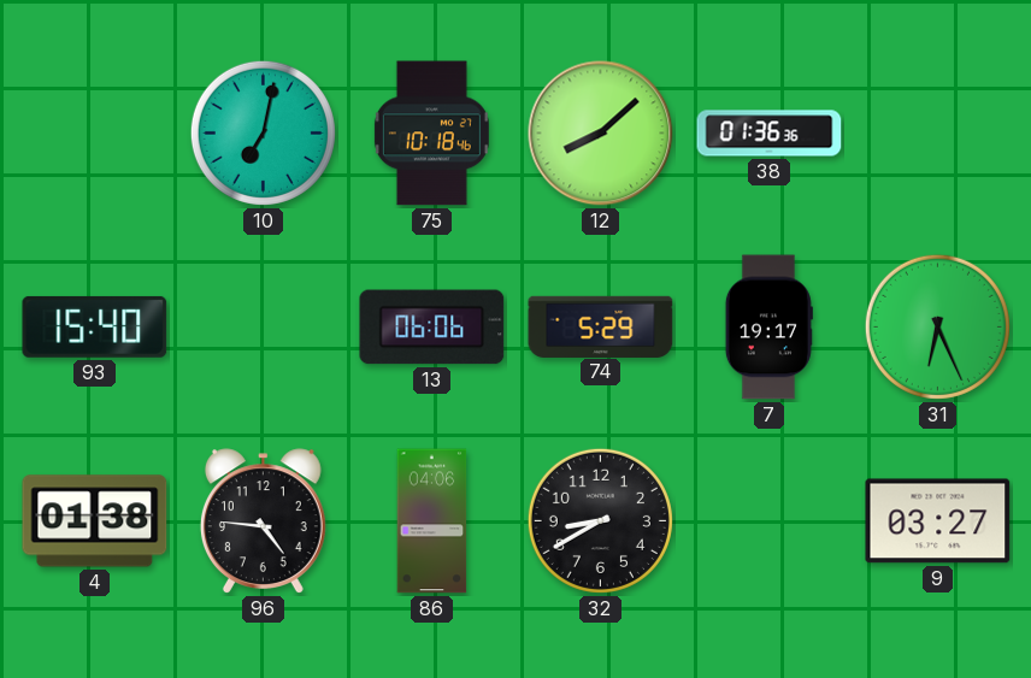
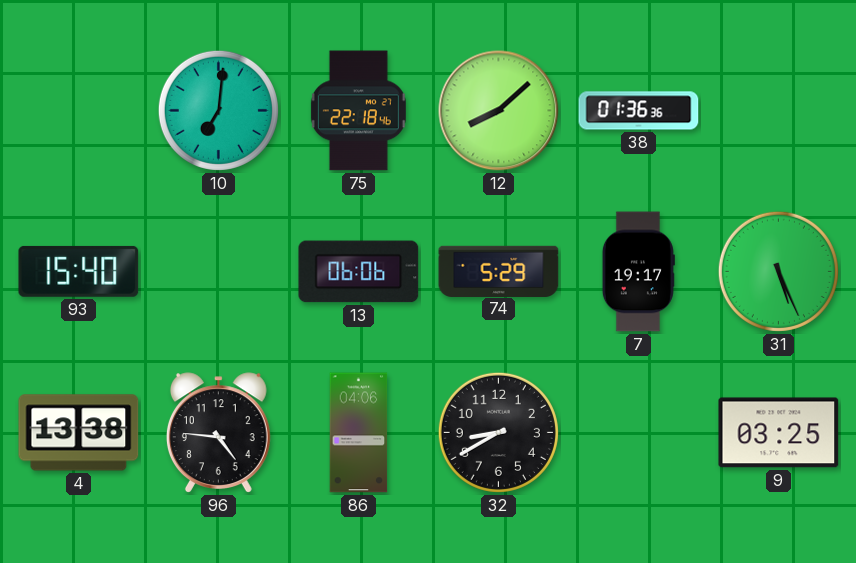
10: 7:02 -> 7:01 (218, 110)
75: 10:18 -> 22:18 (358, 111)
31: 6:26 -> 5:26 (778, 271)
4: 01:38 -> 13:38 (79, 433)
9: 03:27 -> 03:25 (779, 433)
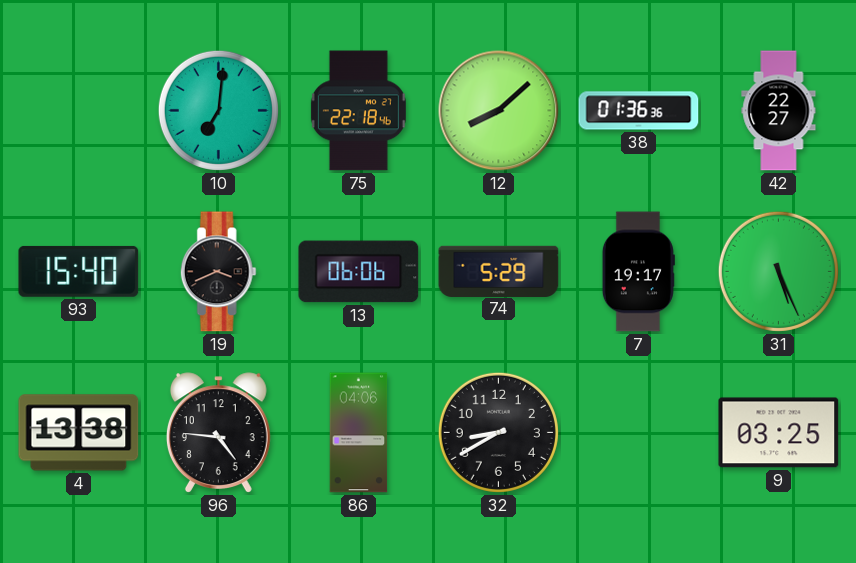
42: none -> 22:27 (779, 111)
19: none -> 3:41 (218, 272)
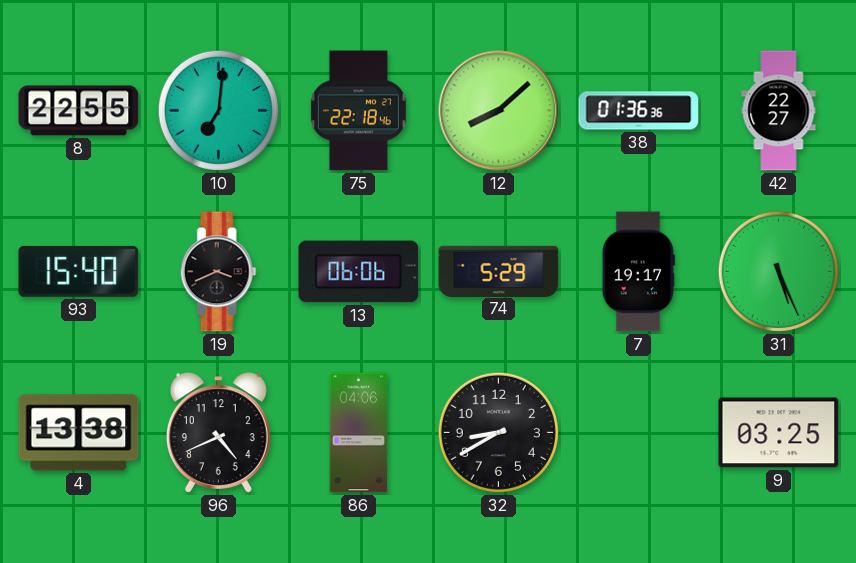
8: none -> 22:55 (79, 111)
96: 4:46 -> 4:41 (218, 433)
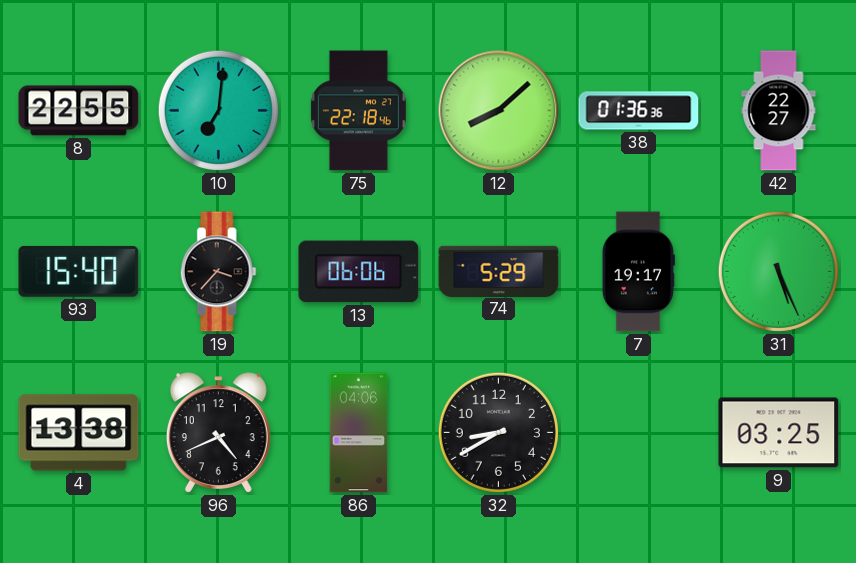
19: 3:41 -> 3:37 (218, 272)
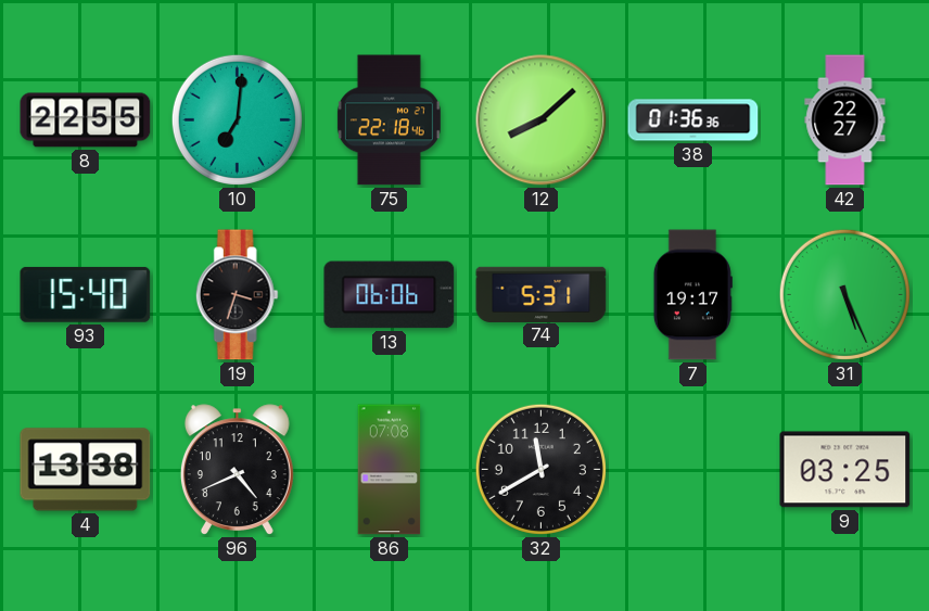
19: 3:37 -> 3:33 (237, 295)
74: 5:29 -> 5:31 (542, 294)
86: 04:06 -> 07:08 (390, 470)
32: 8:40 -> 11:40 (540, 469)
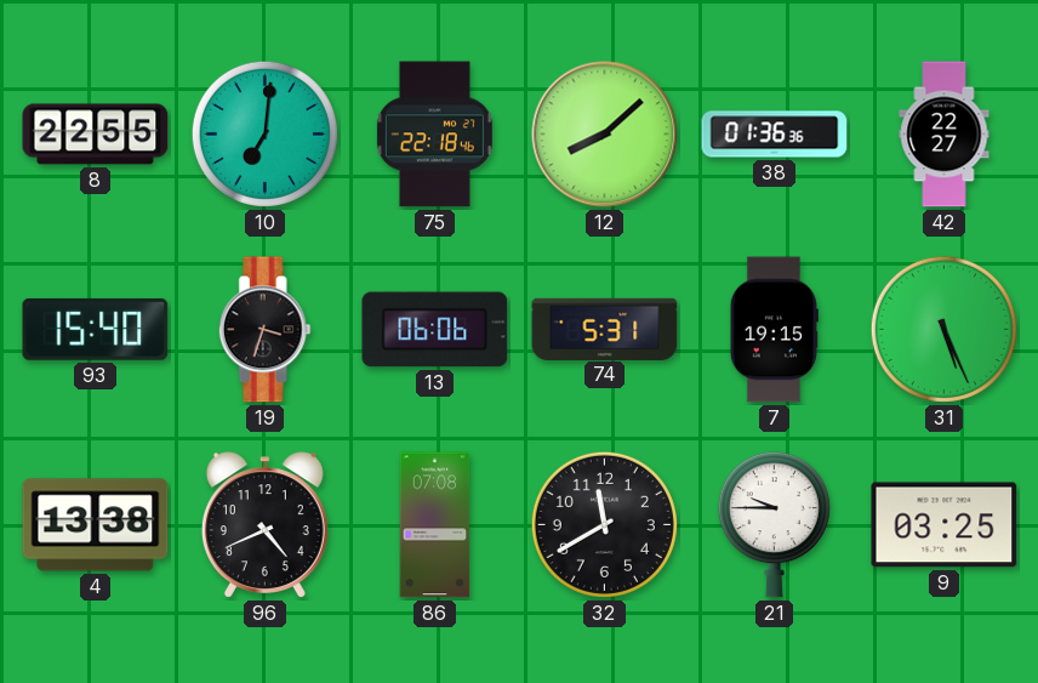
7: 19:17 -> 19:15 (774, 330)
21: none -> 9:45 (774, 525)
